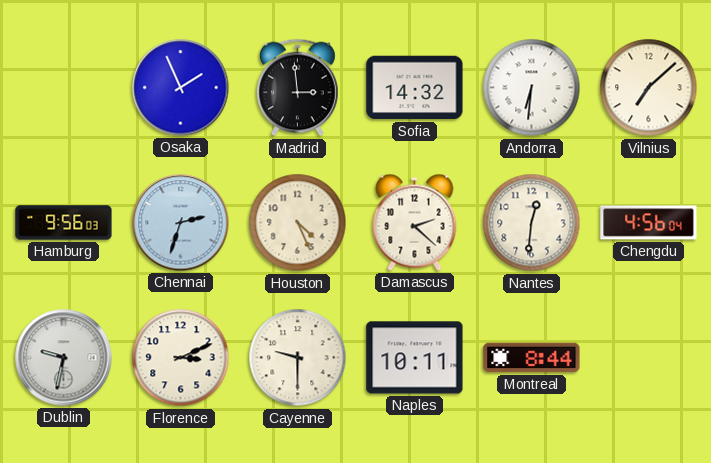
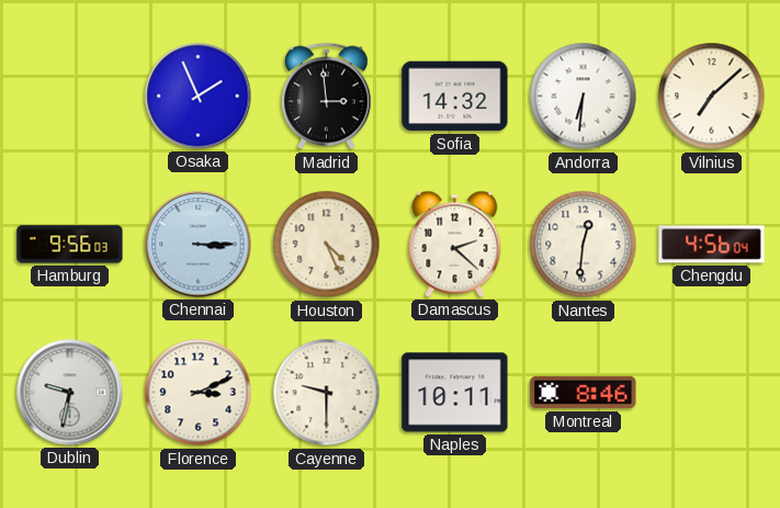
Chennai: 2:33 -> 3:15 (199, 245)
Montreal: 8:44 -> 8:46 (584, 393)
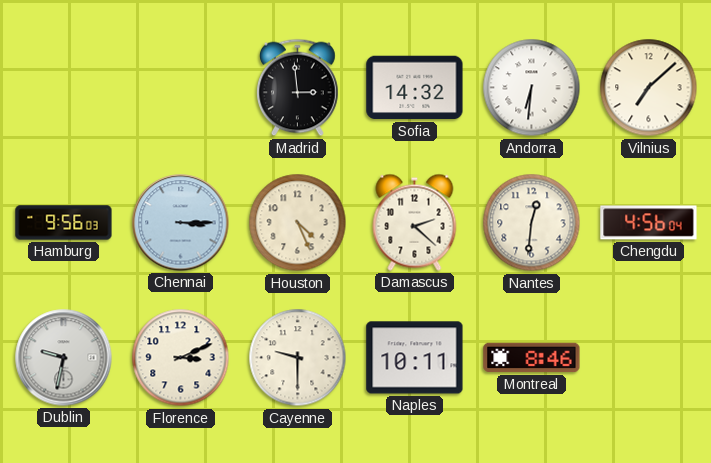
Osaka: 1:56 -> none (199, 97)
